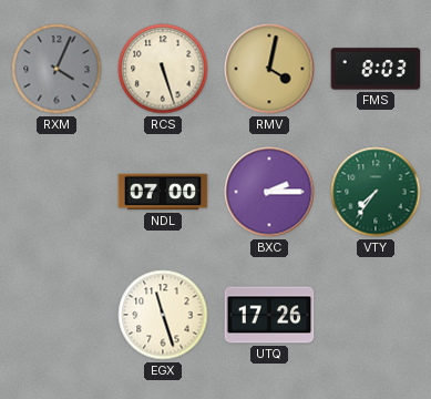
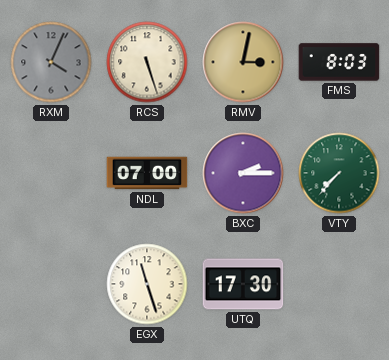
RMV: 4:02 -> 3:02 (243, 62)
VTY: 7:36 -> 7:37 (339, 173)
UTQ: 17:26 -> 17:30 (243, 284)
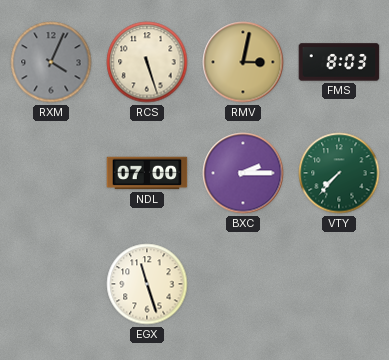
UTQ: 17:30 -> none (243, 284)
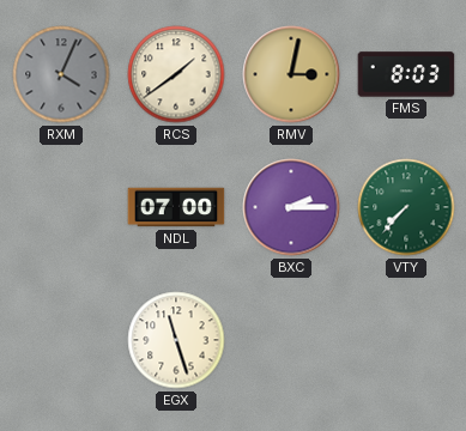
RCS: 5:27 -> 1:39 (176, 74)
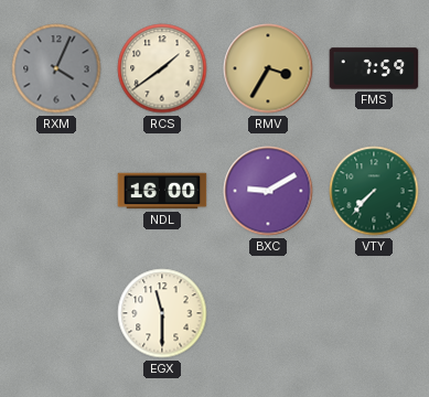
RMV: 3:02 -> 3:35 (268, 68)
FMS: 8:03 -> 7:59 (374, 68)
NDL: 07:00 -> 16:00 (162, 191)
BXC: 2:15 -> 9:10 (268, 191)
EGX: 11:27 -> 11:30 (162, 313)
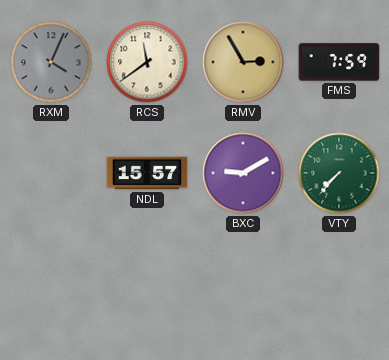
RCS: 1:39 -> 11:39 (147, 62)
RMV: 3:35 -> 2:55 (243, 62)
NDL: 16:00 -> 15:57 (147, 173)
EGX: 11:30 -> none (162, 313)
